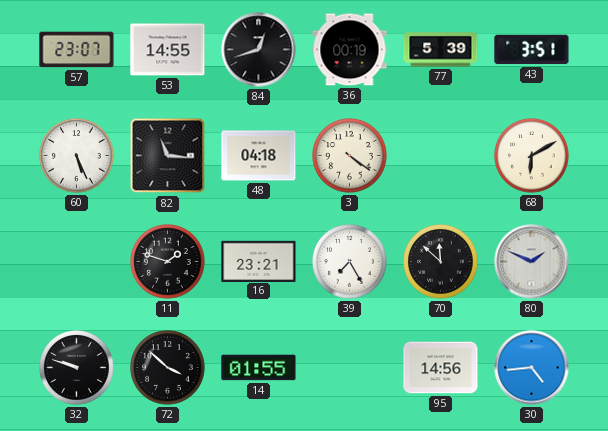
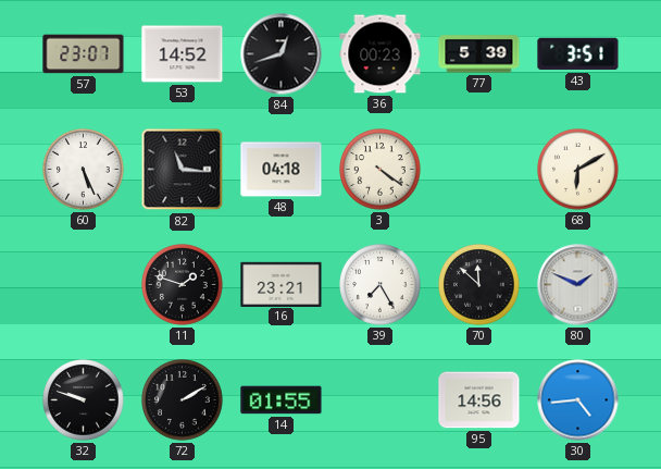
53: 14:55 -> 14:52 (183, 54)
36: 00:19 -> 00:23 (381, 54)
72: 3:52 -> 2:10 (183, 400)
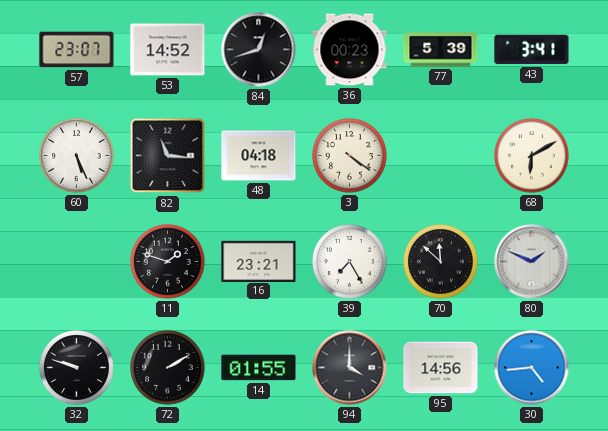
43: 3:51 -> 3:41 (532, 50)
94: none -> 4:00 (350, 368)
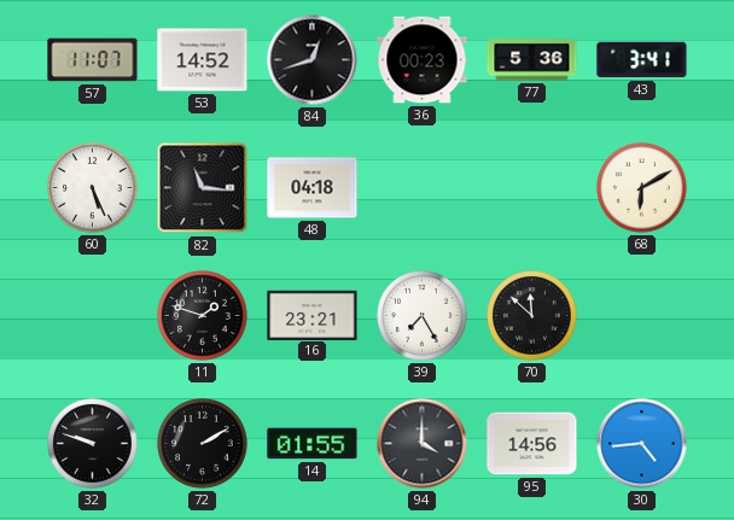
57: 23:07 -> 11:07 (93, 60)
77: 5:39 -> 5:36 (532, 60)
3: 4:21 -> none (350, 156)
80: 1:49 -> none (532, 262)
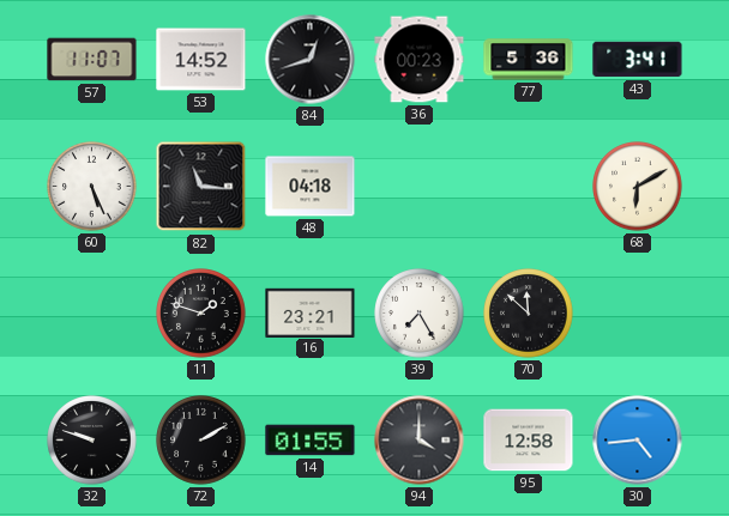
95: 14:56 -> 12:58 (529, 441)
